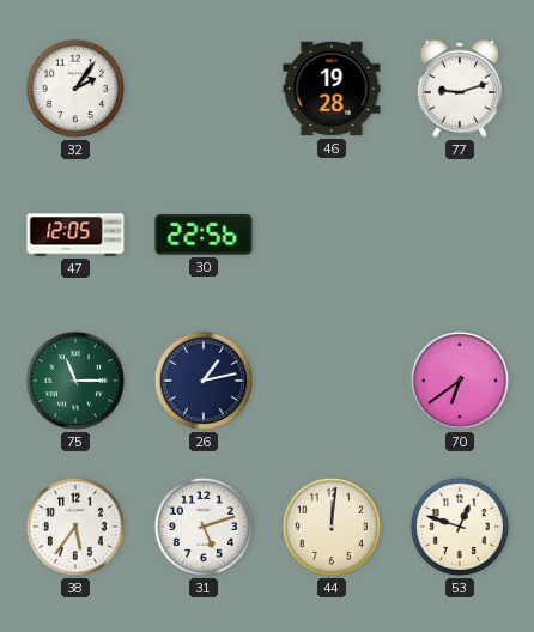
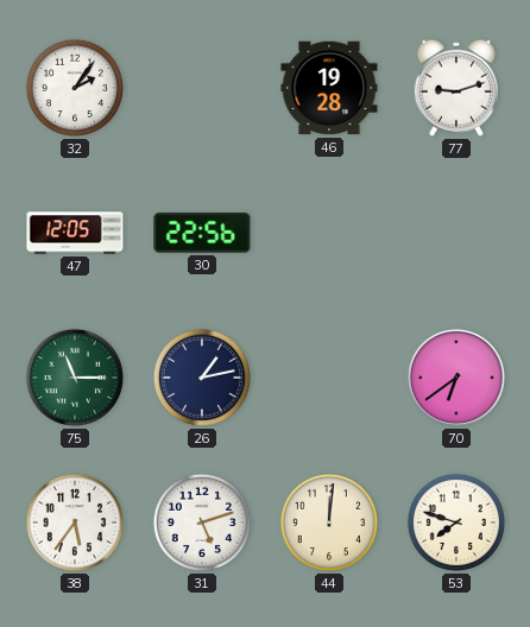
53: 12:48 -> 7:48 (456, 522)
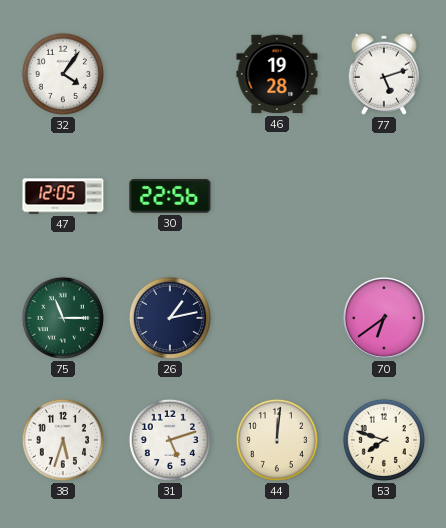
32: 2:06 -> 4:06 (63, 74)
77: 9:12 -> 5:12 (384, 74)
38: 5:36 -> 5:33 (63, 440)
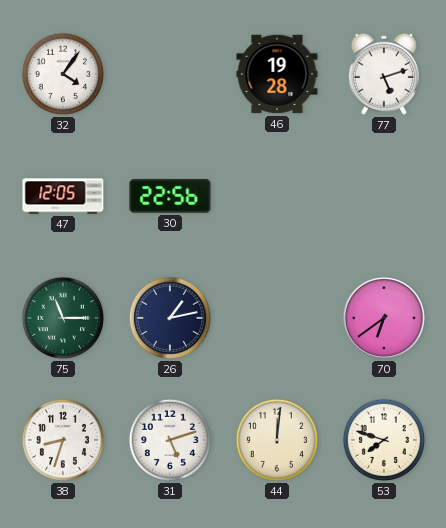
38: 5:33 -> 8:33 (63, 440)
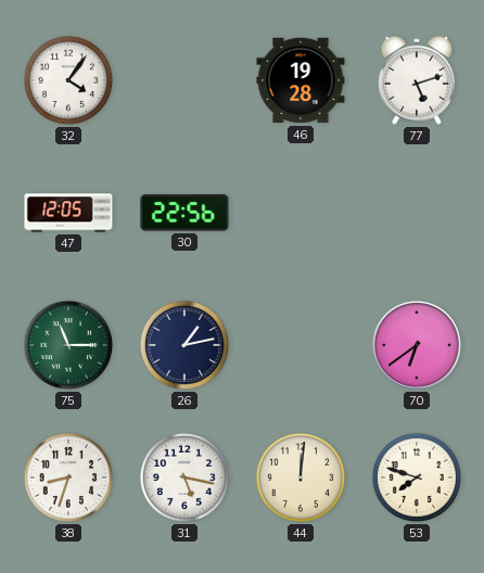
31: 5:12 -> 5:17 (184, 477)
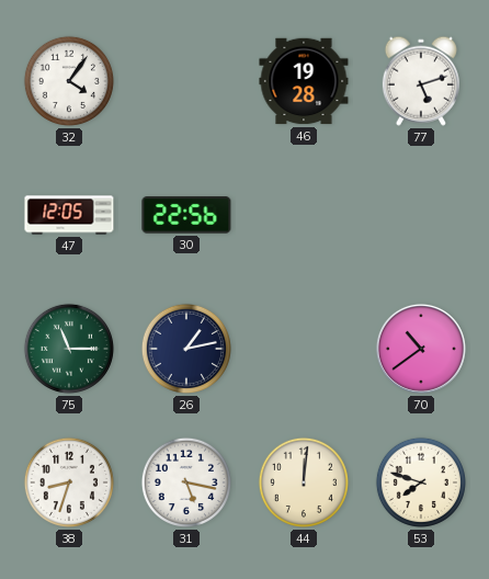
70: 6:39 -> 10:39 (421, 349)
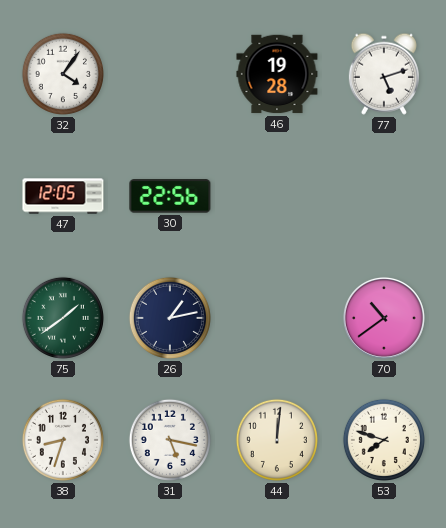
75: 11:15 -> 1:39 (63, 318)
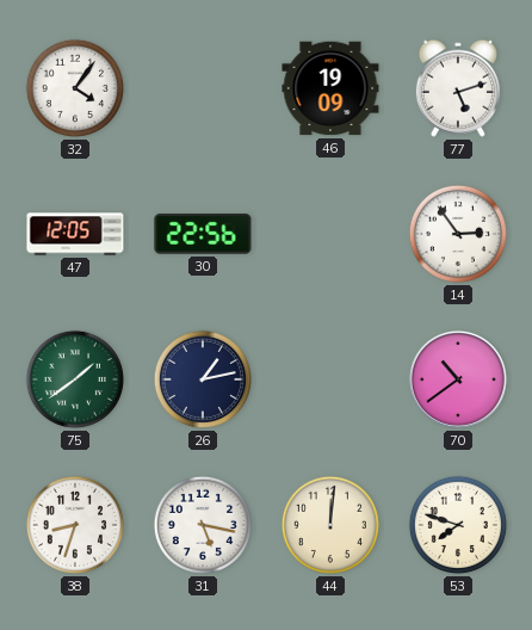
46: 19:28 -> 19:09 (330, 88)
14: none -> 2:54 (458, 234)
